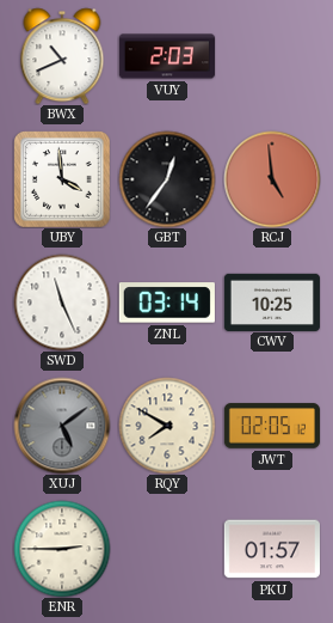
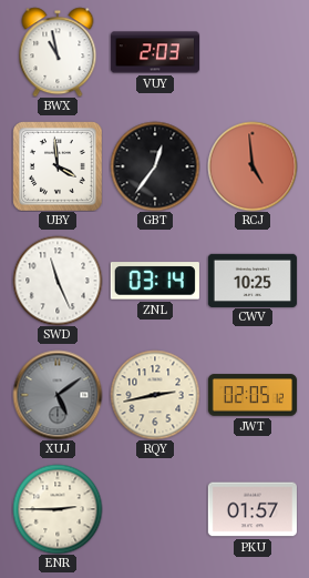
BWX: 10:41 -> 10:58 (58, 52)
RQY: 7:50 -> 2:43 (155, 395)
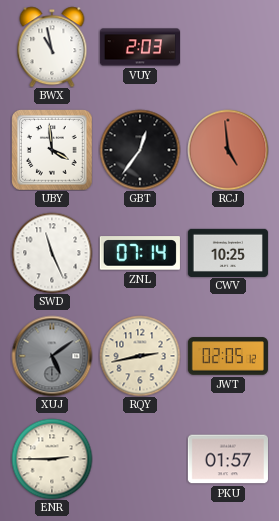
ZNL: 03:14 -> 07:14 (140, 253)
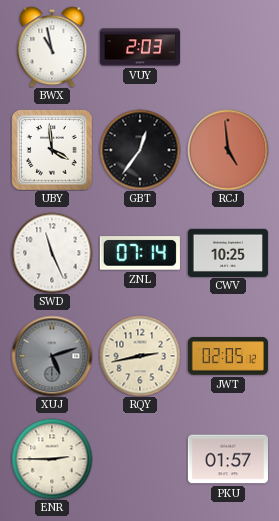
XUJ: 5:09 -> 5:12 (52, 356)
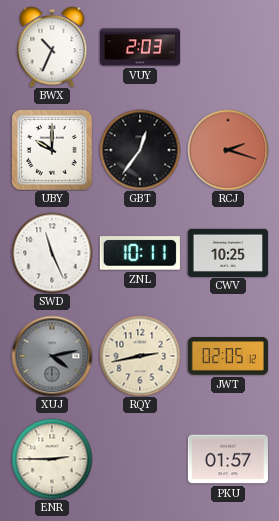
BWX: 10:58 -> 10:34 (52, 47)
UBY: 3:59 -> 10:00 (52, 150)
RCJ: 4:59 -> 2:18 (228, 150)
ZNL: 07:14 -> 10:11 (140, 253)
XUJ: 5:12 -> 4:13 (52, 356)
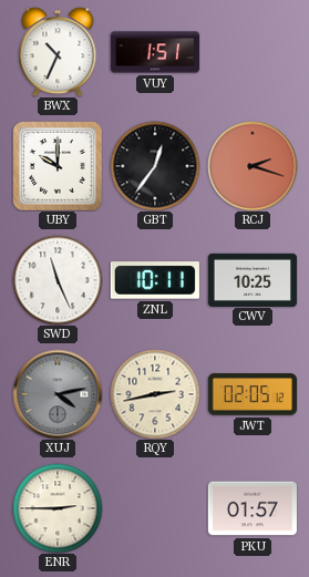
VUY: 2:03 -> 1:51 (154, 52)
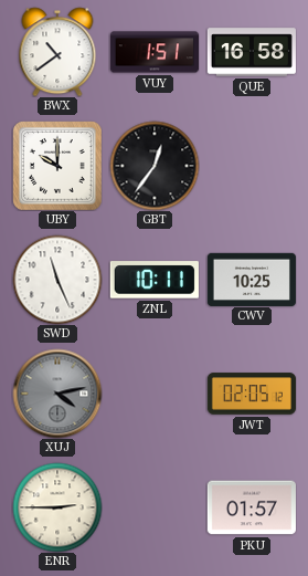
BWX: 10:34 -> 10:39 (57, 52)
QUE: none -> 16:58 (252, 52)
RCJ: 2:18 -> none (253, 166)
RQY: 2:43 -> none (155, 394)
